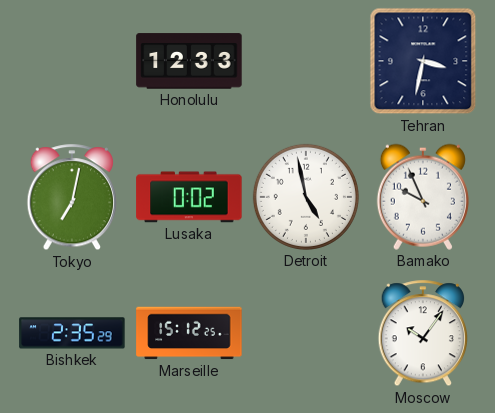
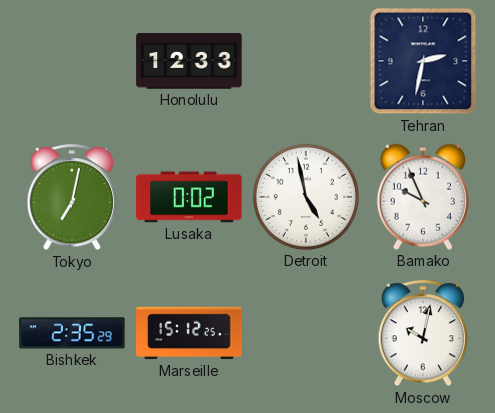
Tehran: 3:32 -> 2:32 (423, 61)
Moscow: 10:06 -> 10:02 (423, 334)
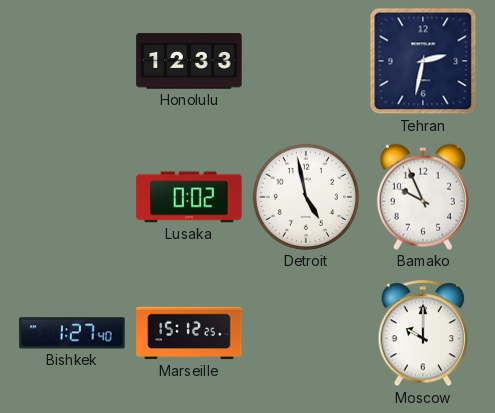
Tokyo: 7:02 -> none (72, 198)
Bishkek: 2:35 -> 1:27 (72, 333)
Moscow: 10:02 -> 10:00 (423, 334)
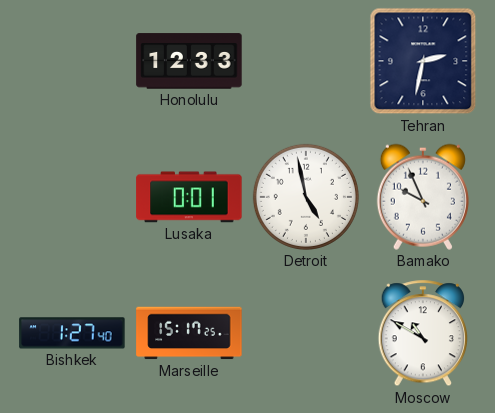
Lusaka: 0:02 -> 0:01 (189, 197)
Marseille: 15:12 -> 15:17 (189, 333)
Moscow: 10:00 -> 10:50 (423, 334)
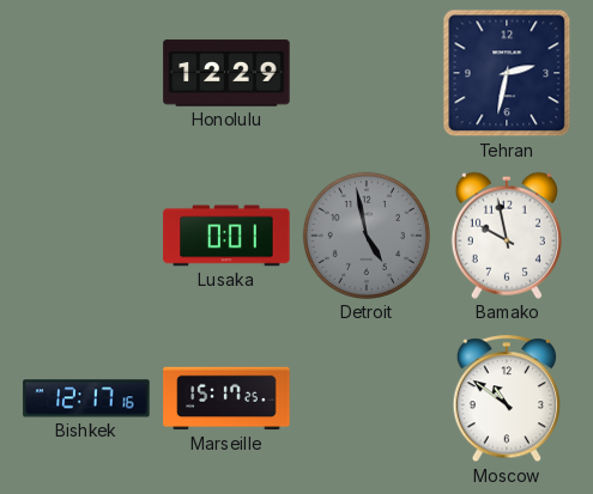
Honolulu: 12:33 -> 12:29 (226, 73)
Detroit dial: white -> grey (367, 236)
Bamako: 9:56 -> 9:58 (507, 236)
Bishkek: 1:27 -> 12:17 (86, 398)
Moscow: 10:50 -> 10:51 (507, 400)
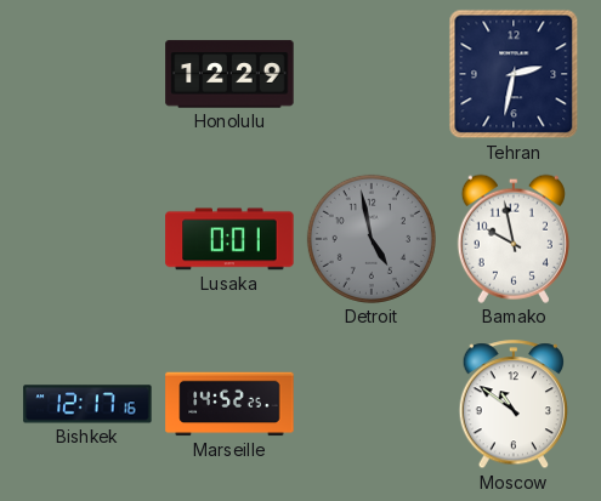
Marseille: 15:17 -> 14:52 (229, 404)
